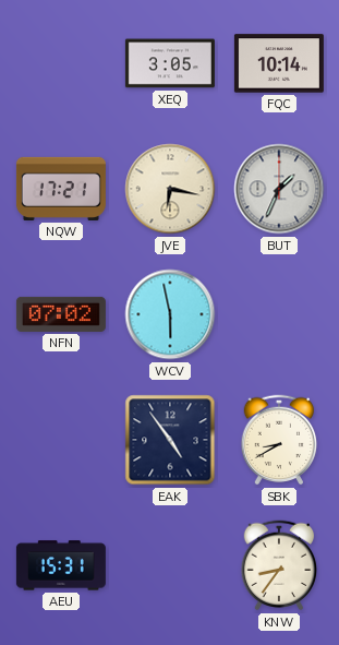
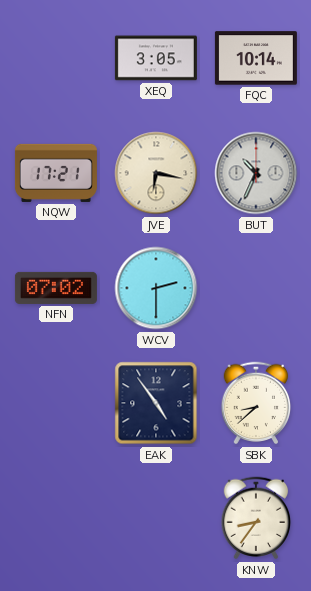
BUT: 1:34 -> 10:34 (256, 173)
WCV: 5:58 -> 2:30 (156, 288)
SBK: 8:40 -> 8:38 (256, 403)
AEU: 15:31 -> none (61, 565)
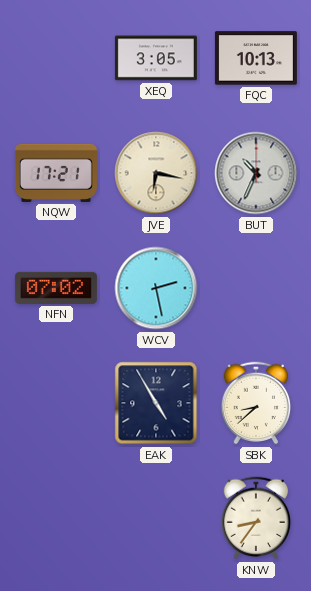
FQC: 10:14 -> 10:13 (256, 58)
WCV: 2:30 -> 2:28 (156, 288)
EAK: 4:54 -> 4:55 (156, 403)
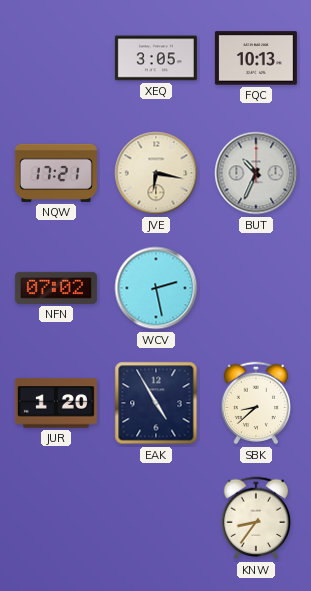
JUR: none -> 1:20 (56, 403)
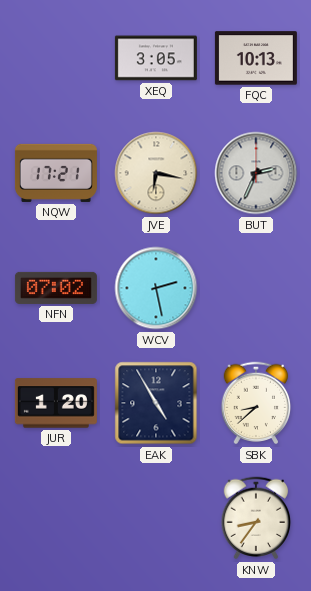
BUT: 10:34 -> 2:34 (256, 173)
